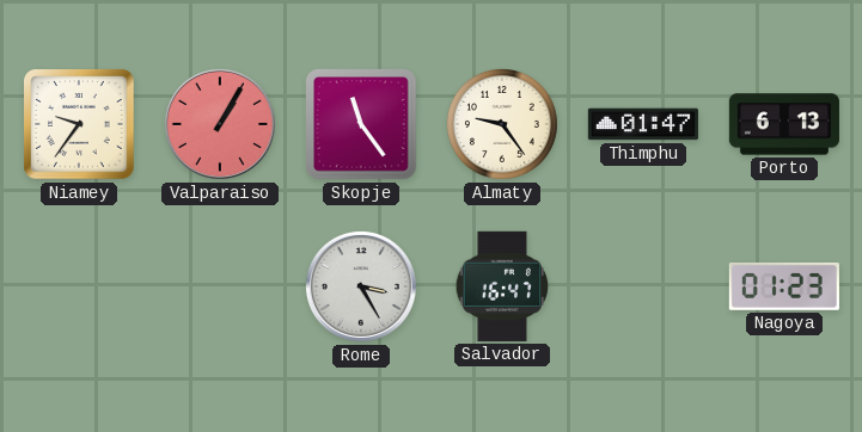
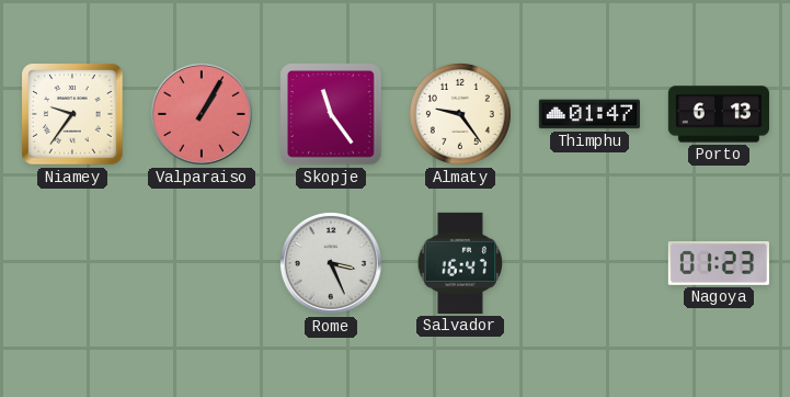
Rome: 3:25 -> 3:26 (331, 263)
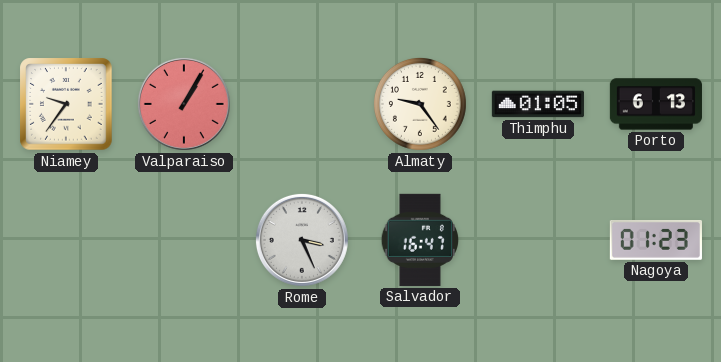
Skopje: 11:24 -> none (331, 114)
Thimphu: 01:47 -> 01:05 (538, 104)
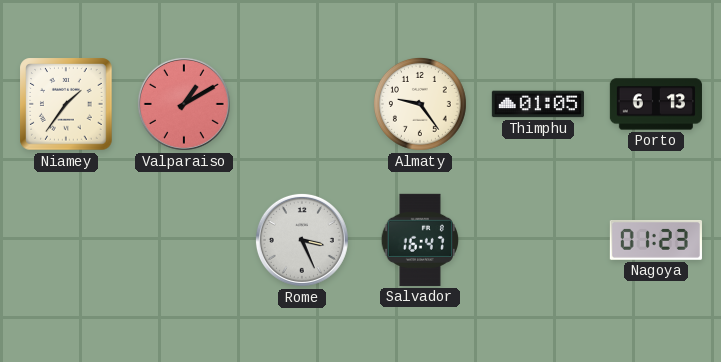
Niamey: 9:36 -> 1:36 (66, 104)
Valparaiso: 1:05 -> 1:10 (184, 104)
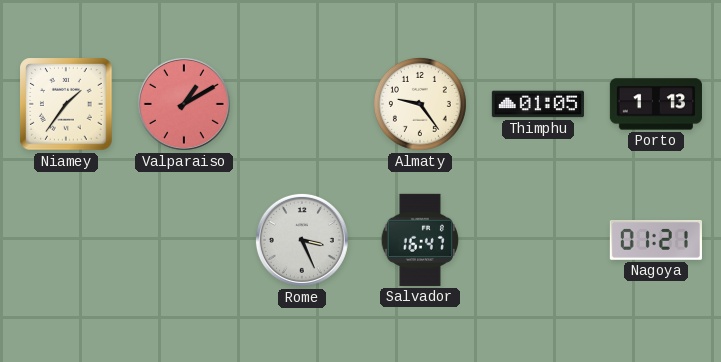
Porto: 6:13 -> 1:13 (656, 104)
Nagoya: 01:23 -> 01:21 (656, 241)
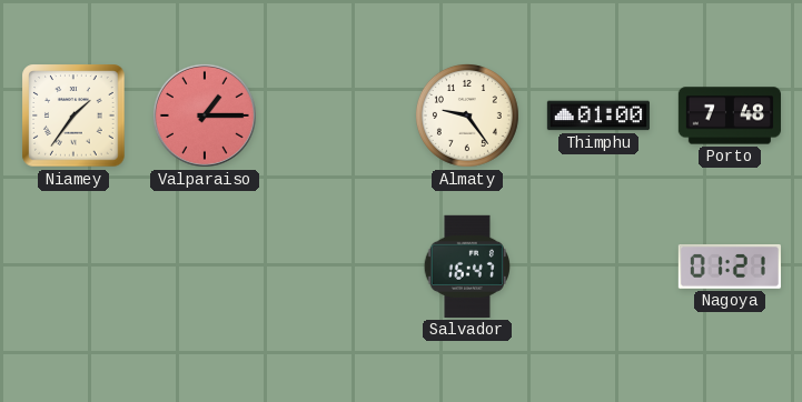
Valparaiso: 1:10 -> 1:15 (205, 115)
Thimphu: 01:05 -> 01:00 (598, 115)
Porto: 1:13 -> 7:48 (730, 115)
Rome: 3:26 -> none (302, 240)
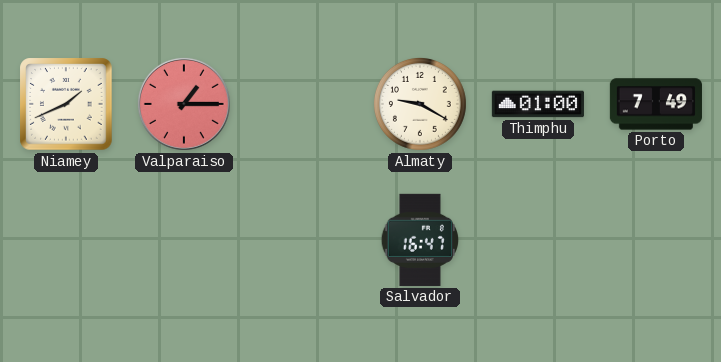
Niamey: 1:36 -> 1:41 (66, 104)
Almaty: 9:24 -> 9:20 (420, 104)
Porto: 7:48 -> 7:49 (656, 104)
Nagoya: 01:21 -> none (730, 268)
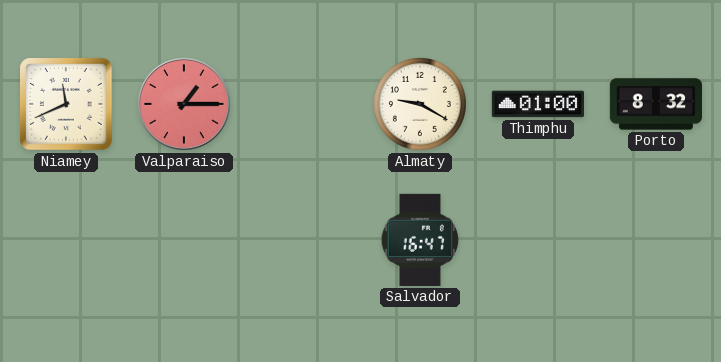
Niamey: 1:41 -> 11:41 (66, 104)
Porto: 7:49 -> 8:32 (656, 104)
